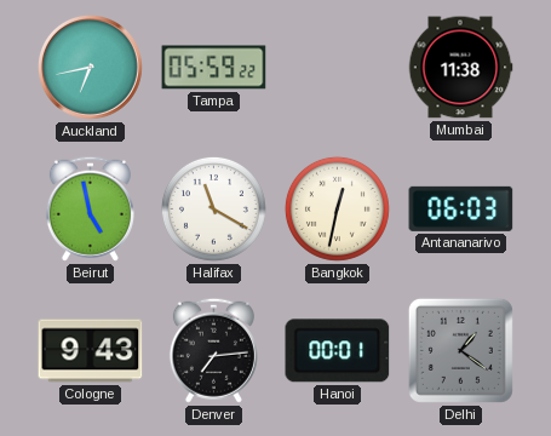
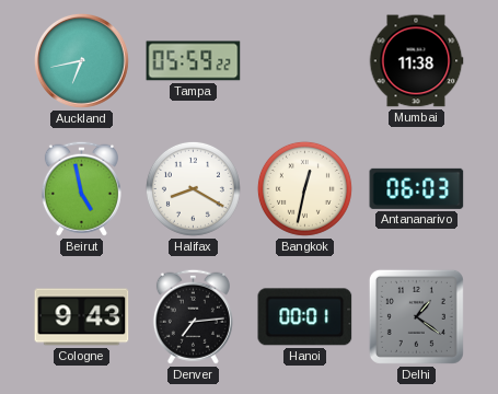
Halifax: 11:20 -> 8:20 (193, 188)
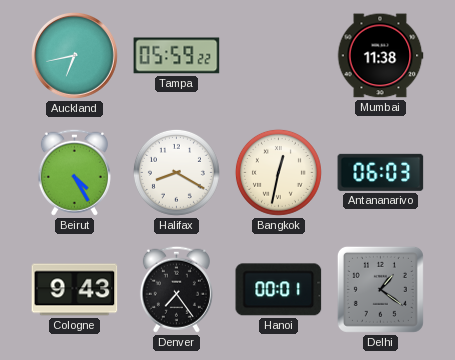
Beirut: 4:58 -> 4:25 (74, 172)
Denver: 7:14 -> 7:24 (176, 289)
